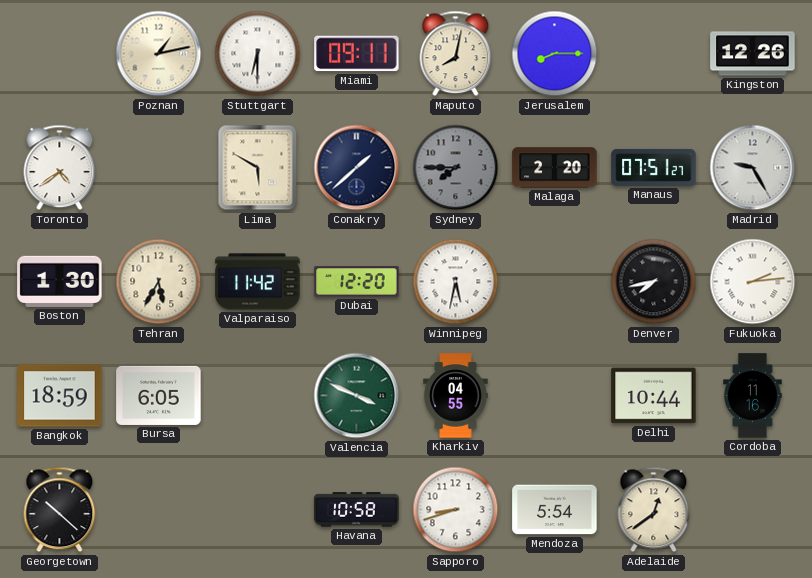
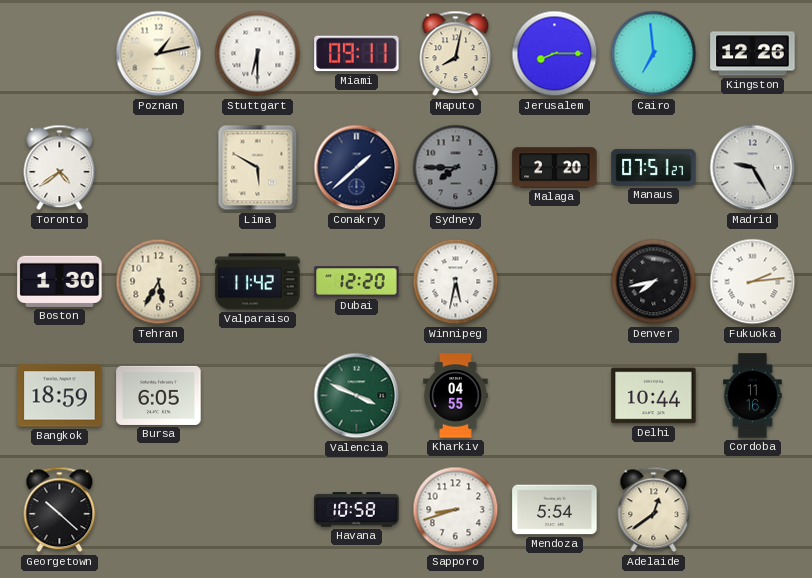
Cairo: none -> 6:59 (654, 54)
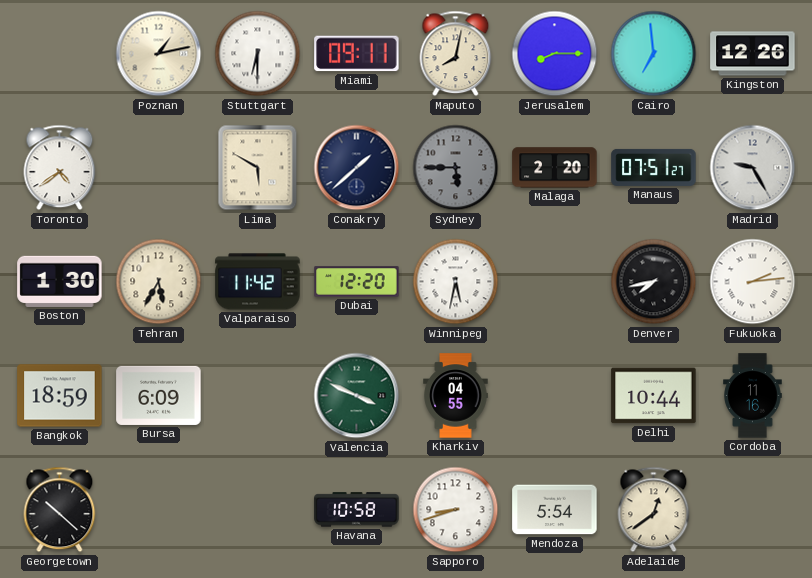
Sydney: 7:45 -> 5:45 (456, 168)
Bursa: 6:05 -> 6:09 (159, 395)
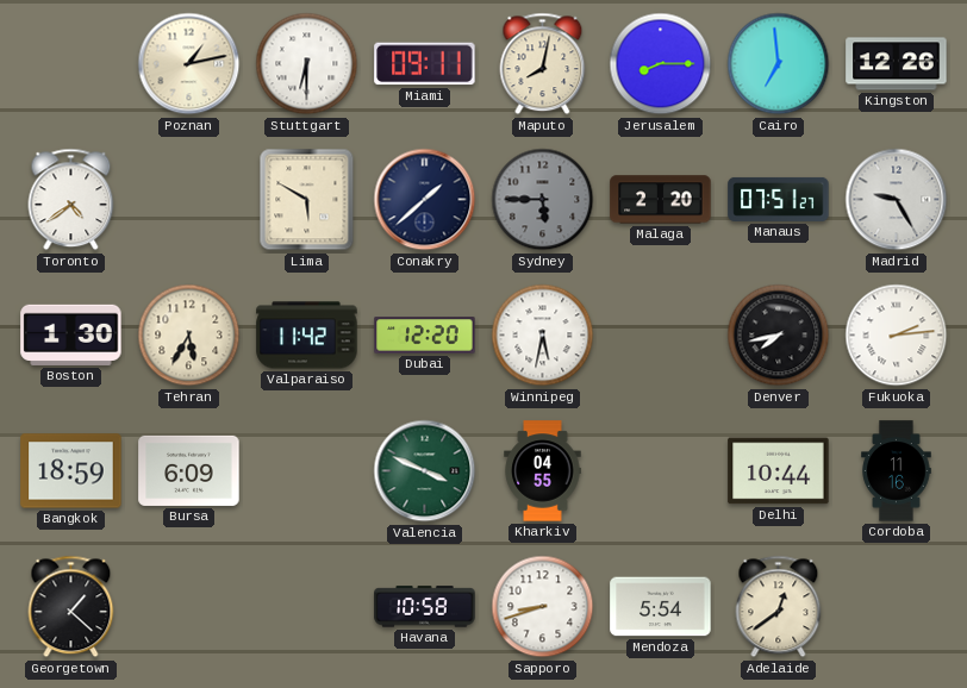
Georgetown: 10:22 -> 1:22 (71, 607)
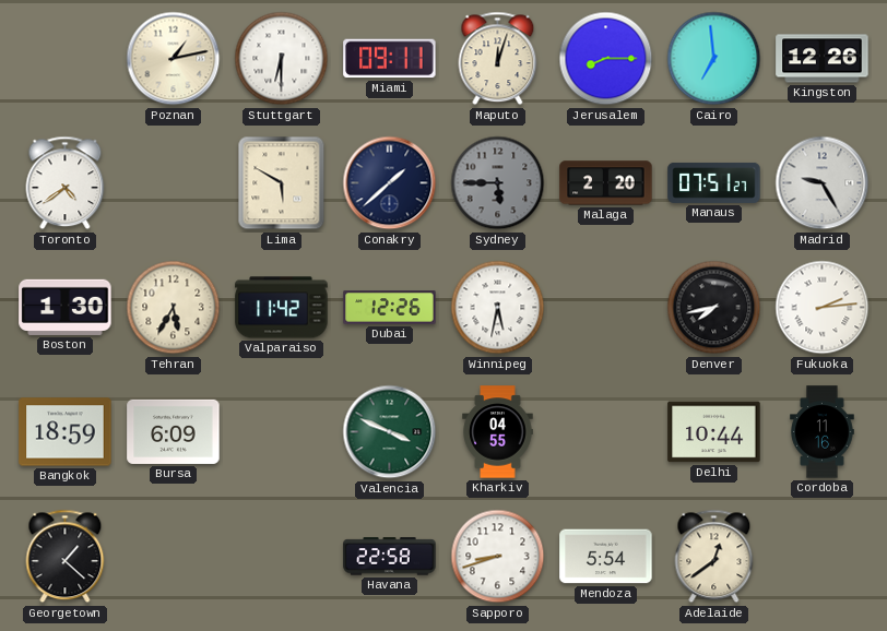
Maputo: 8:02 -> 12:03 (498, 59)
Dubai: 12:20 -> 12:26 (390, 308)
Havana: 10:58 -> 22:58 (390, 557)
